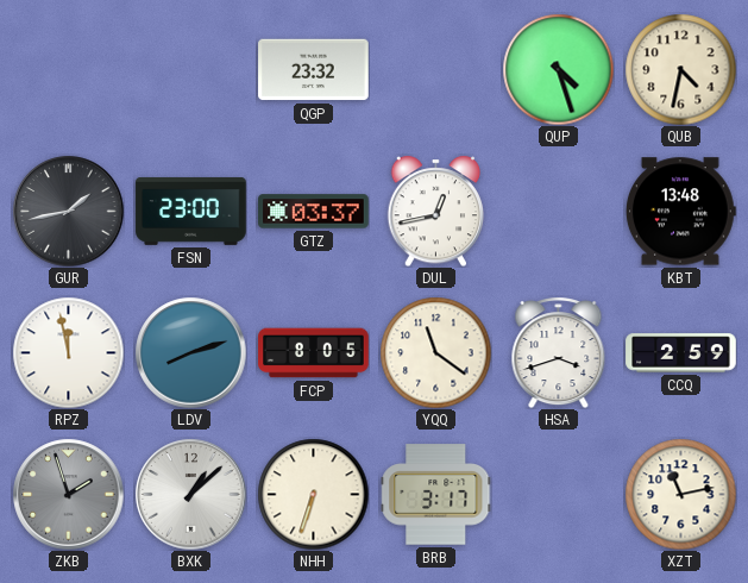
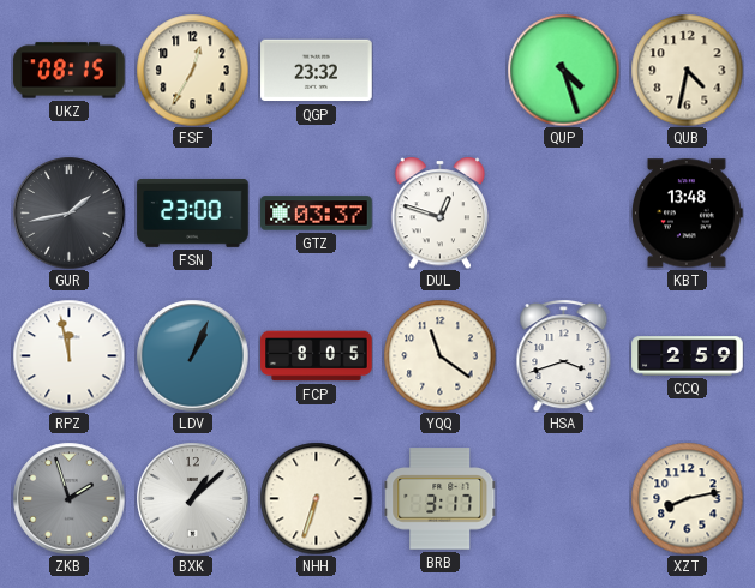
UKZ: none -> 08:15 (70, 71)
FSF: none -> 12:35 (192, 70)
DUL: 12:43 -> 12:48 (441, 212)
LDV: 8:12 -> 1:04 (192, 355)
XZT: 11:13 -> 8:13 (687, 498)
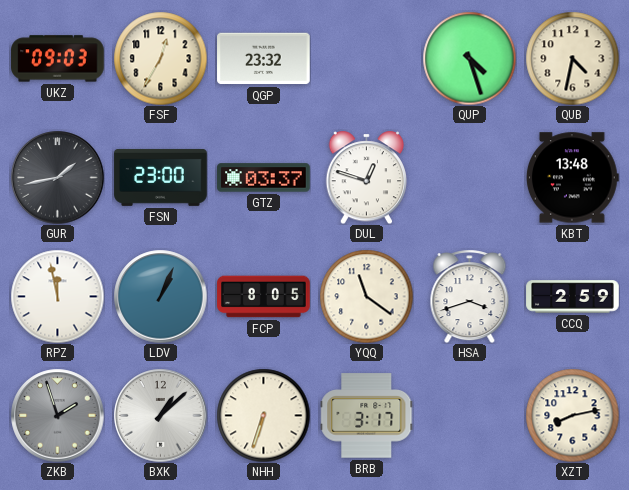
UKZ: 08:15 -> 09:03 (58, 59)
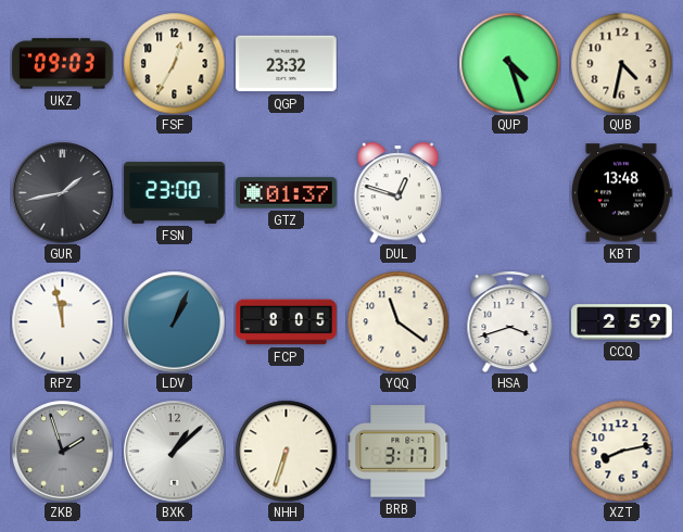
GTZ: 03:37 -> 01:37 (287, 193)
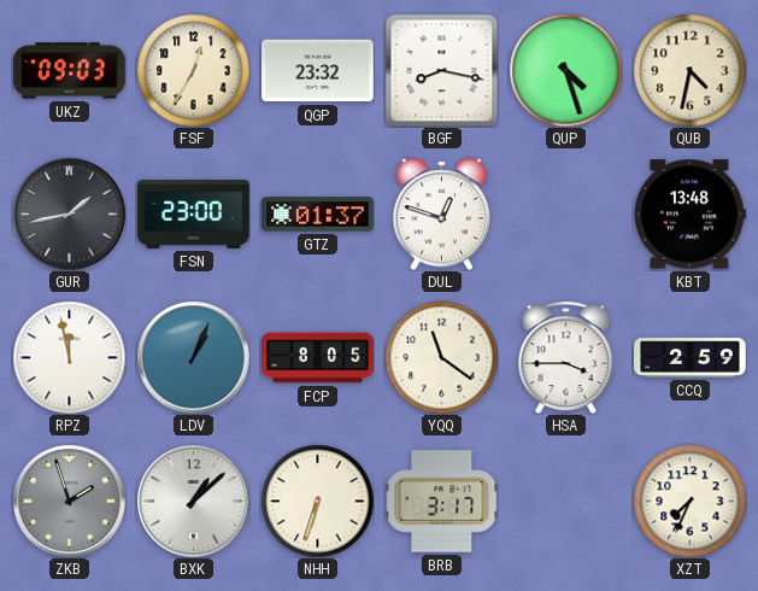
BGF: none -> 8:17 (441, 70)
HSA: 3:42 -> 3:45 (566, 357)
XZT: 8:13 -> 7:34 (689, 501)
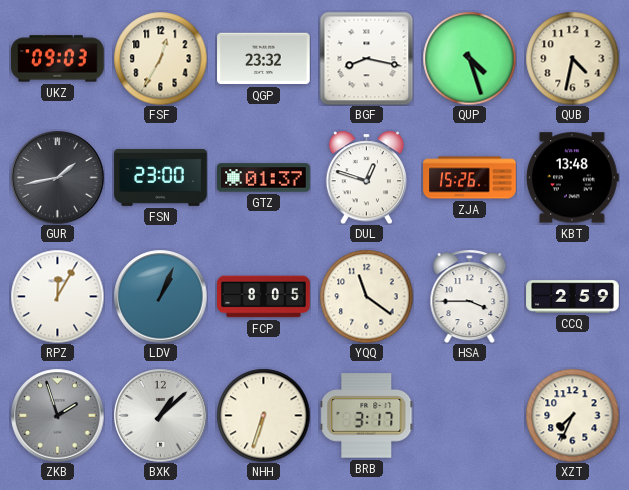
ZJA: none -> 15:26 (470, 178)
RPZ: 11:58 -> 12:05 (57, 296)
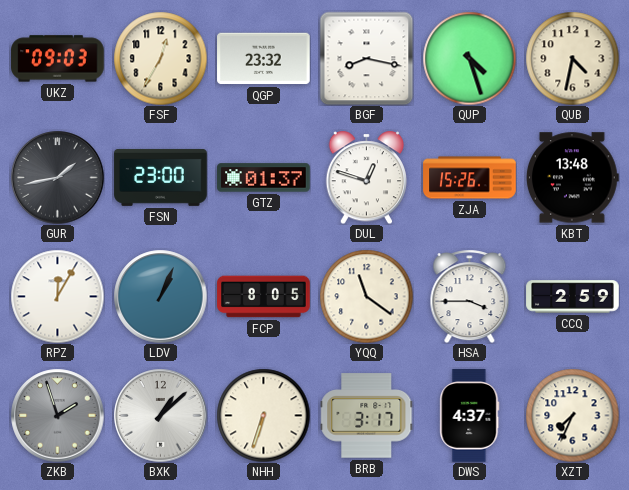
DWS: none -> 4:37 (470, 416)
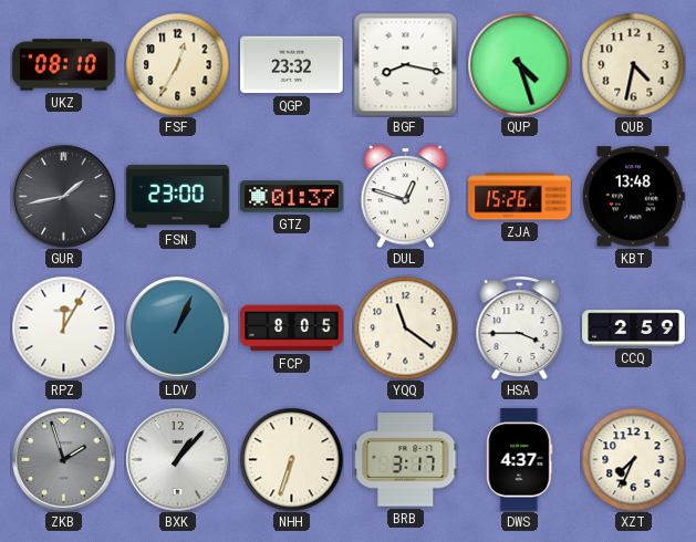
UKZ: 09:03 -> 08:10 (64, 65)
BXK: 1:08 -> 1:07 (177, 459)
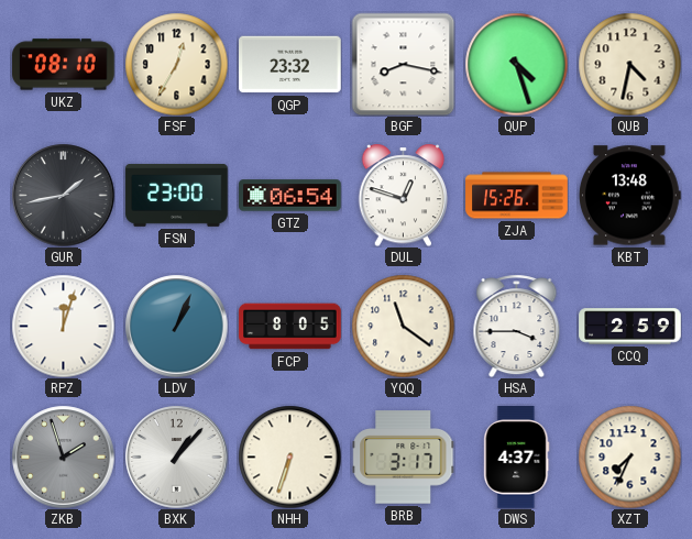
GTZ: 01:37 -> 06:54 (290, 196)
RPZ: 12:05 -> 12:03 (63, 326)
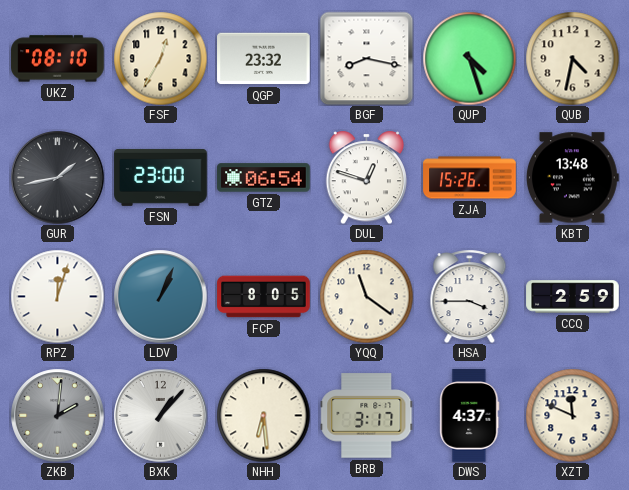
ZKB: 1:57 -> 2:01 (57, 415)
NHH: 6:33 -> 6:29 (263, 415)
XZT: 7:34 -> 11:49 (572, 415)
